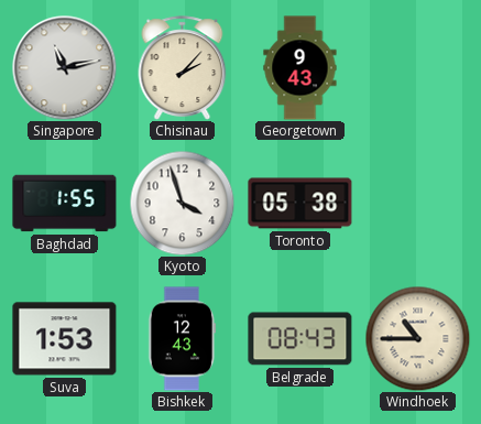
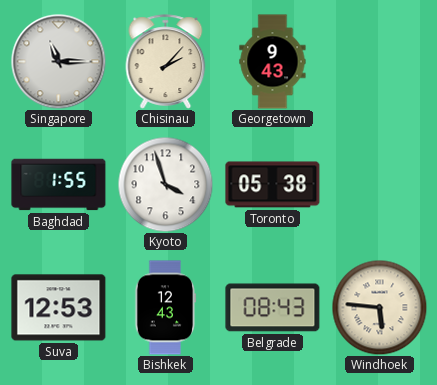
Singapore: 11:13 -> 11:15 (58, 61)
Suva: 1:53 -> 12:53 (59, 308)
Windhoek: 10:45 -> 5:46 (379, 307)
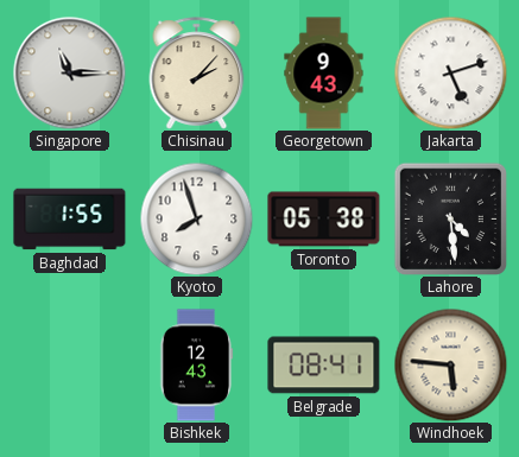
Jakarta: none -> 5:12 (450, 72)
Kyoto: 3:57 -> 7:57 (196, 218)
Lahore: none -> 4:29 (450, 218)
Suva: 12:53 -> none (59, 308)
Belgrade: 08:43 -> 08:41 (324, 366)
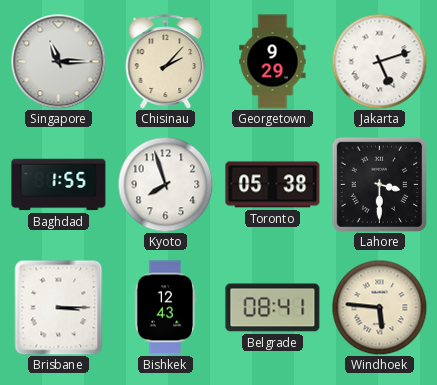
Georgetown: 9:43 -> 9:29 (273, 62)
Lahore: 4:29 -> 3:30 (379, 184)
Brisbane: none -> 3:15 (59, 307)
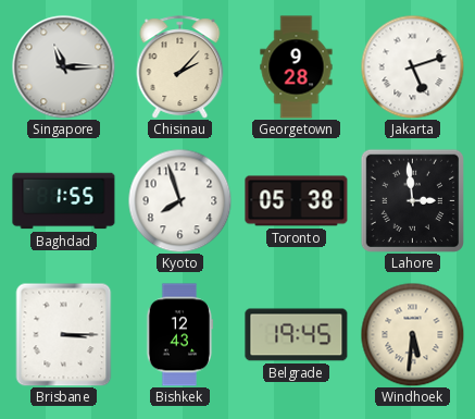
Georgetown: 9:29 -> 9:28 (297, 67)
Lahore: 3:30 -> 2:59 (412, 200)
Belgrade: 08:41 -> 19:45 (297, 335)
Windhoek: 5:46 -> 5:31 (412, 334)
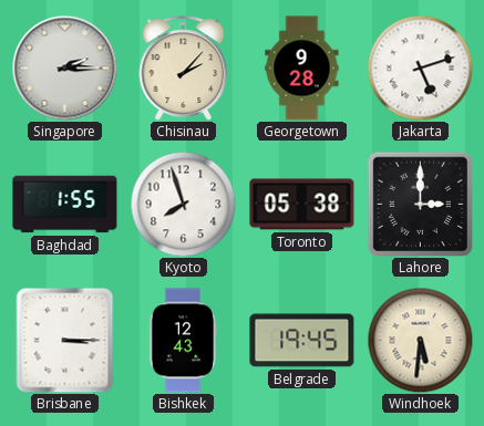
Singapore: 11:15 -> 2:15 (64, 67)
Lahore: 2:59 -> 3:00 (420, 204)
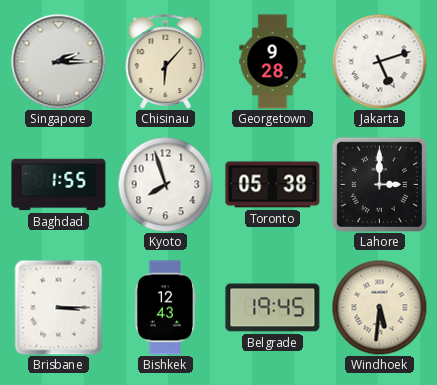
Chisinau: 2:07 -> 6:07 (166, 62)
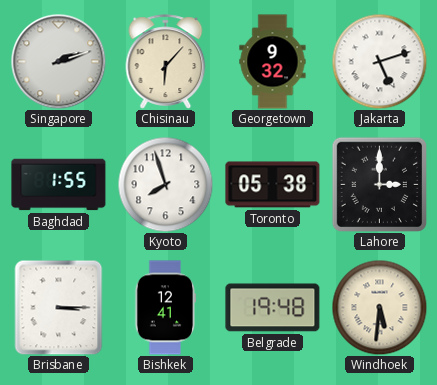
Singapore: 2:15 -> 2:12 (58, 61)
Georgetown: 9:28 -> 9:32 (273, 62)
Bishkek: 12:43 -> 12:41 (166, 308)
Belgrade: 19:45 -> 19:48 (273, 308)
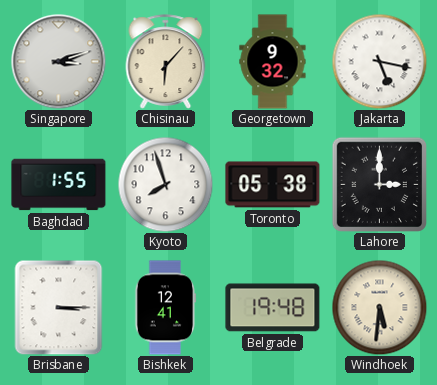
Singapore: 2:12 -> 3:12 (58, 61)
Jakarta: 5:12 -> 5:17 (379, 61)
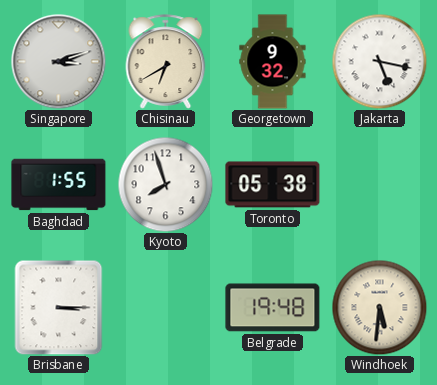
Chisinau: 6:07 -> 6:40 (166, 62)
Lahore: 3:00 -> none (379, 184)
Bishkek: 12:41 -> none (166, 308)
